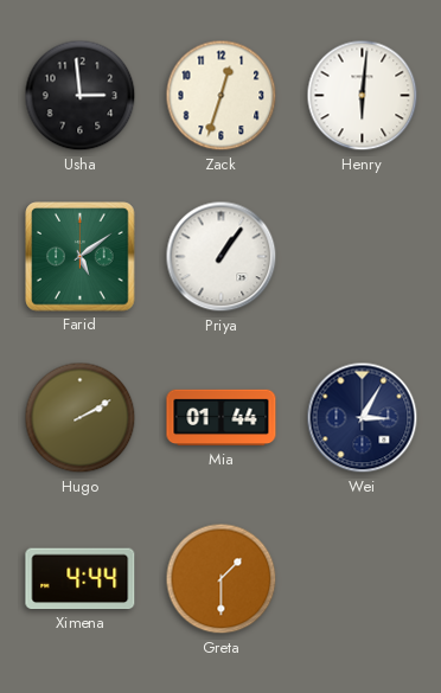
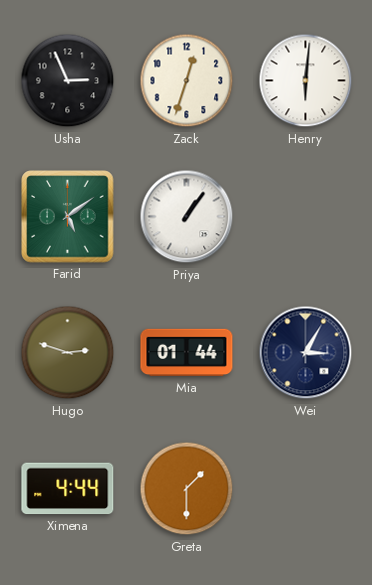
Usha: 2:59 -> 2:56 (68, 81)
Hugo: 2:10 -> 2:48 (68, 353)
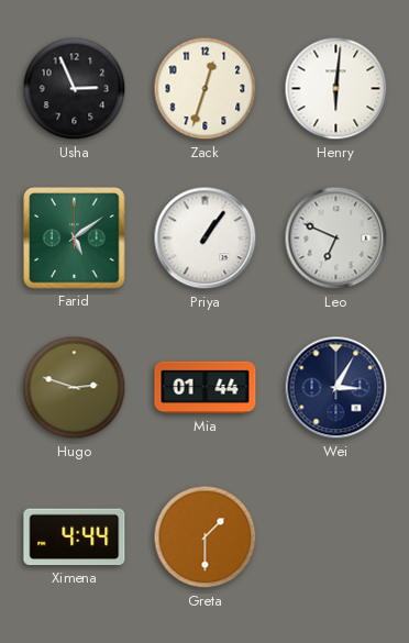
Leo: none -> 6:49 (336, 239)
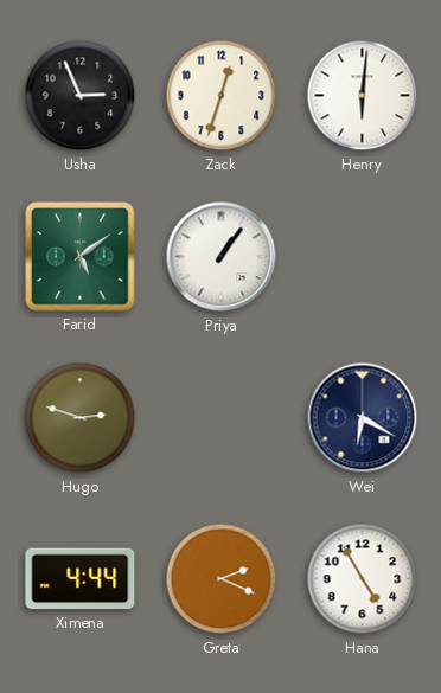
Leo: 6:49 -> none (336, 239)
Mia: 01:44 -> none (206, 388)
Wei: 3:05 -> 6:20 (363, 418)
Greta: 1:30 -> 2:19 (222, 579)
Hana: none -> 4:55 (363, 579)
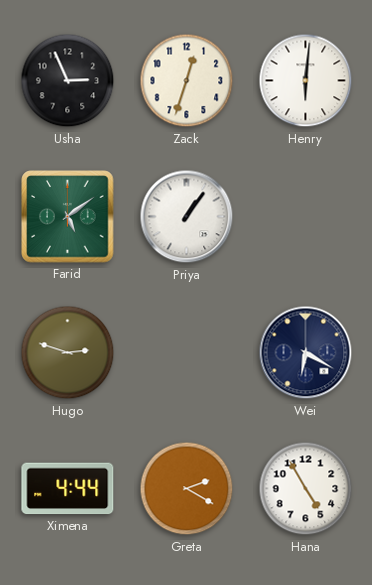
Greta: 2:19 -> 2:20 (187, 489)
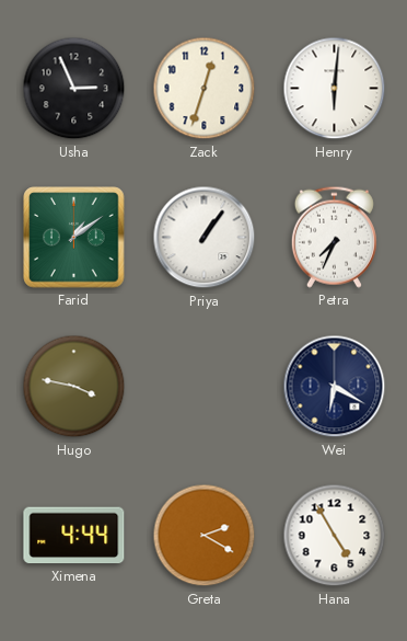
Farid: 5:09 -> 1:09 (74, 238)
Petra: none -> 7:34 (334, 237)
Hugo: 2:48 -> 3:47 (74, 387)
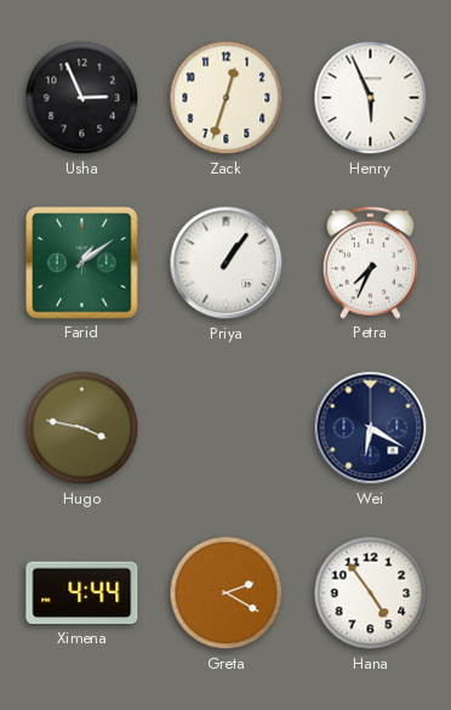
Henry: 6:01 -> 5:56 (371, 98)
Hana: 4:55 -> 4:54 (371, 593)
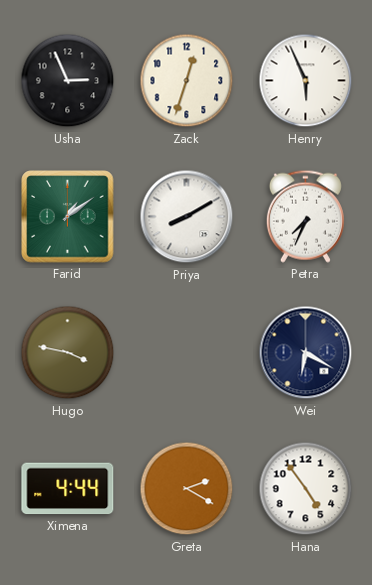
Priya: 1:06 -> 8:10 (187, 217)
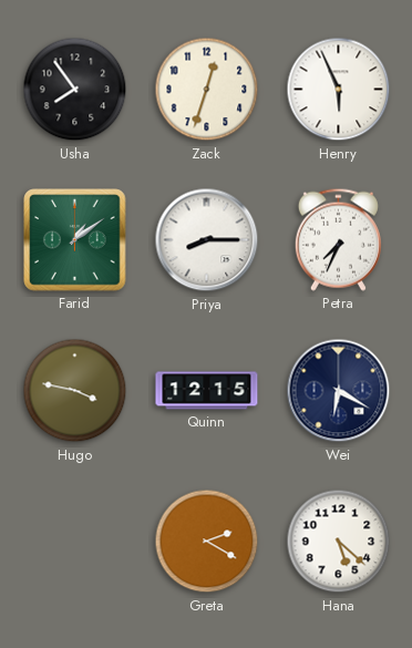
Usha: 2:56 -> 7:54 (75, 90)
Priya: 8:10 -> 8:15 (207, 240)
Quinn: none -> 12:15 (207, 391)
Ximena: 4:44 -> none (68, 489)
Hana: 4:54 -> 5:22 (339, 542)
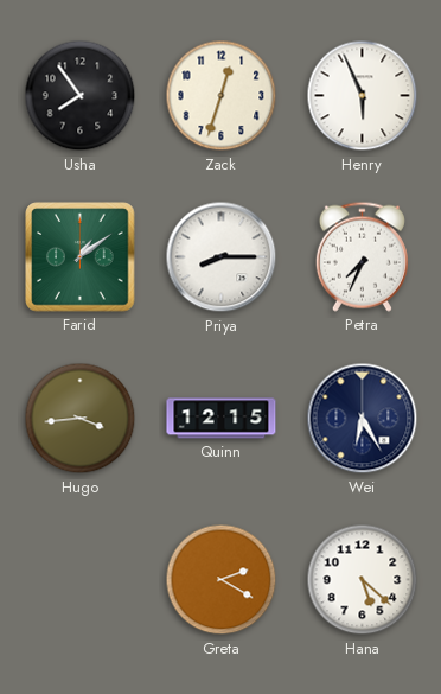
Hugo: 3:47 -> 3:44 (81, 419)
Wei: 6:20 -> 6:25 (363, 419)
